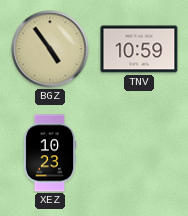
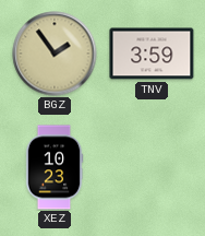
BGZ: 4:54 -> 1:54 (55, 54)
TNV: 10:59 -> 3:59 (152, 54)
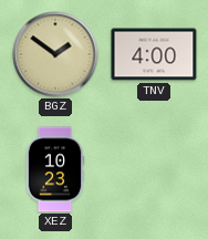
BGZ: 1:54 -> 1:51 (55, 54)
TNV: 3:59 -> 4:00 (154, 54)
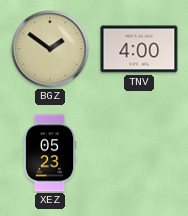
XEZ: 10:23 -> 05:23 (50, 153)
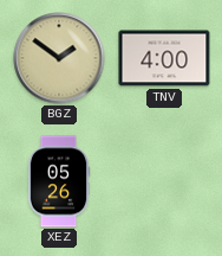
XEZ: 05:23 -> 05:26 (59, 181)
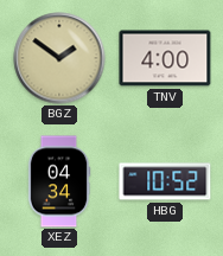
XEZ: 05:26 -> 04:34 (59, 181)
HBG: none -> 10:52 (165, 181)
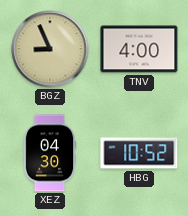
BGZ: 1:51 -> 8:56 (50, 49)
XEZ: 04:34 -> 04:30 (50, 153)
